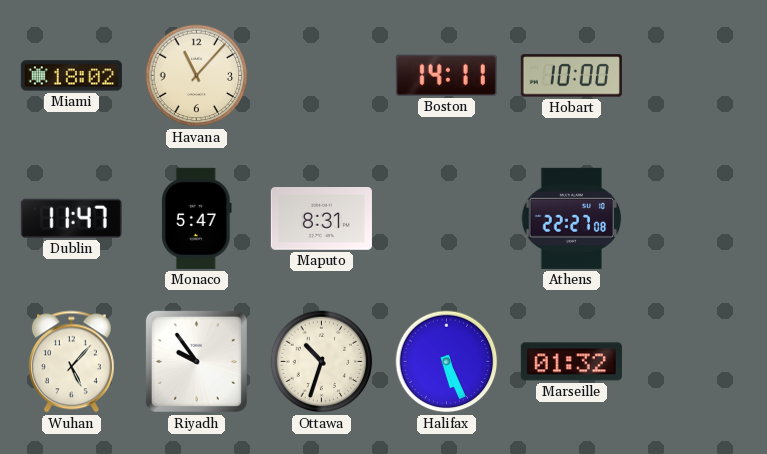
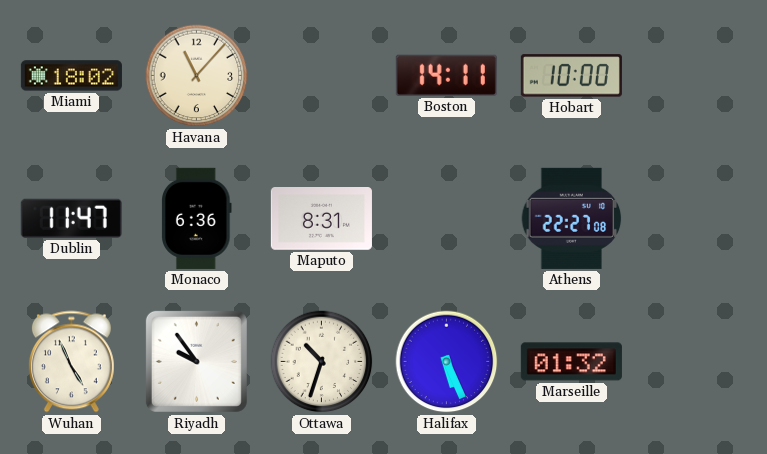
Monaco: 5:47 -> 6:36 (197, 218)
Wuhan: 5:07 -> 4:56 (71, 362)
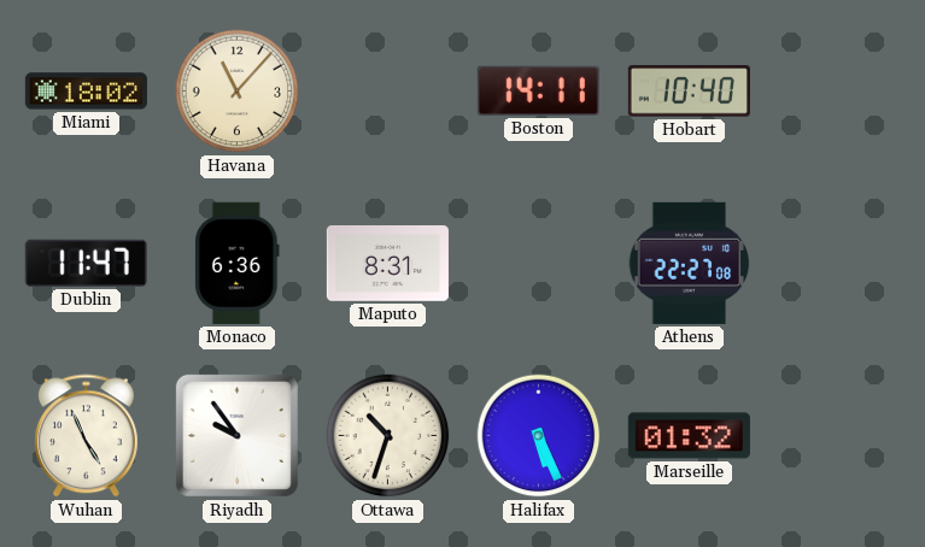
Hobart: 10:00 -> 10:40 (689, 92)
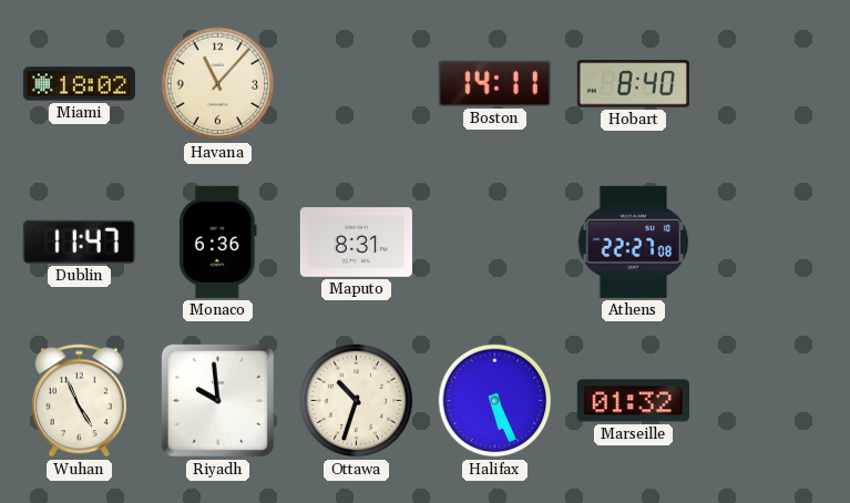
Hobart: 10:40 -> 8:40 (633, 84)
Riyadh: 9:54 -> 9:59 (217, 400)
